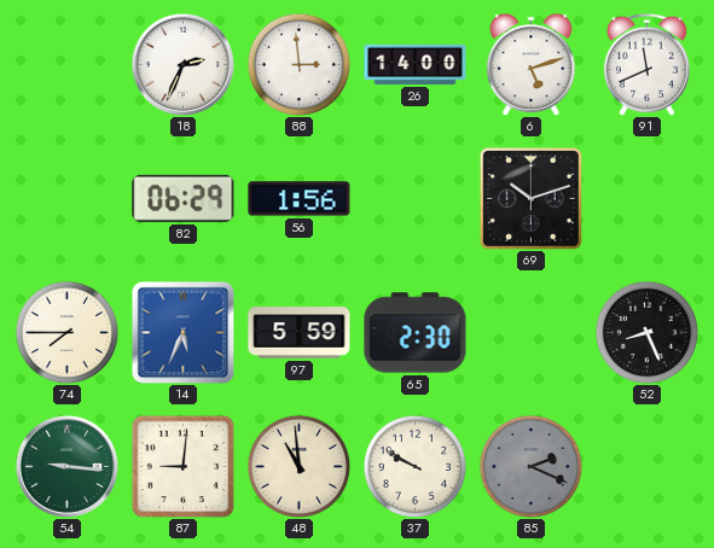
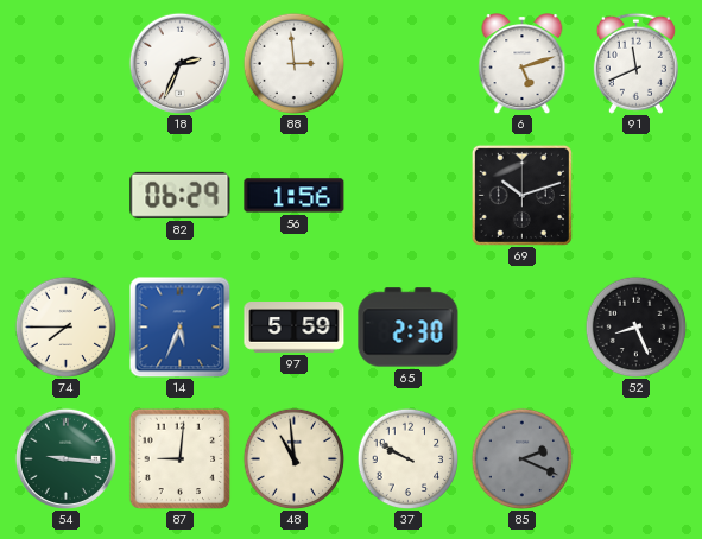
26: 14:00 -> none (416, 64)
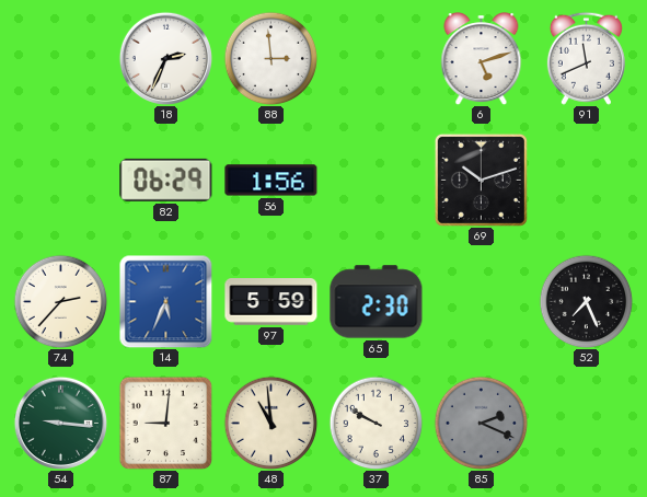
74: 7:45 -> 2:37 (60, 301)
52: 8:26 -> 7:26 (586, 301)
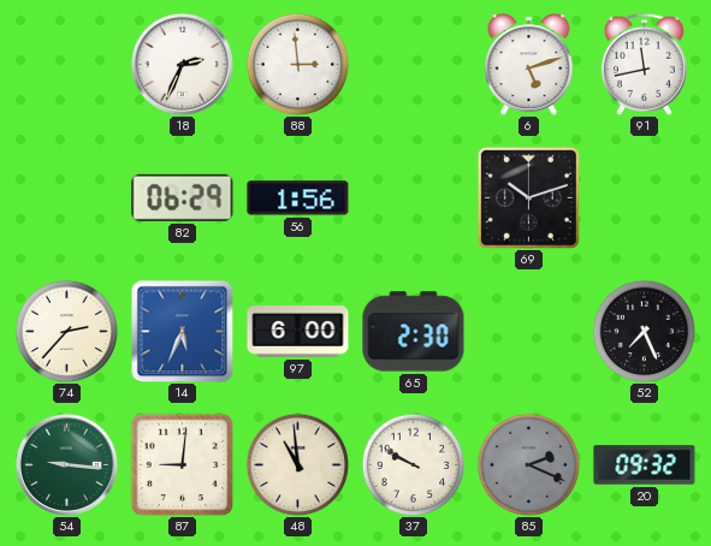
91: 11:41 -> 11:43 (644, 64)
97: 5:59 -> 6:00 (298, 332)
20: none -> 09:32 (645, 465)
